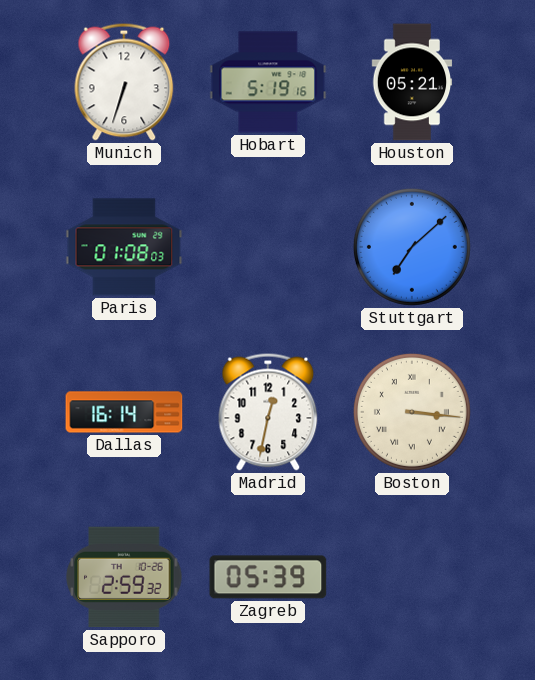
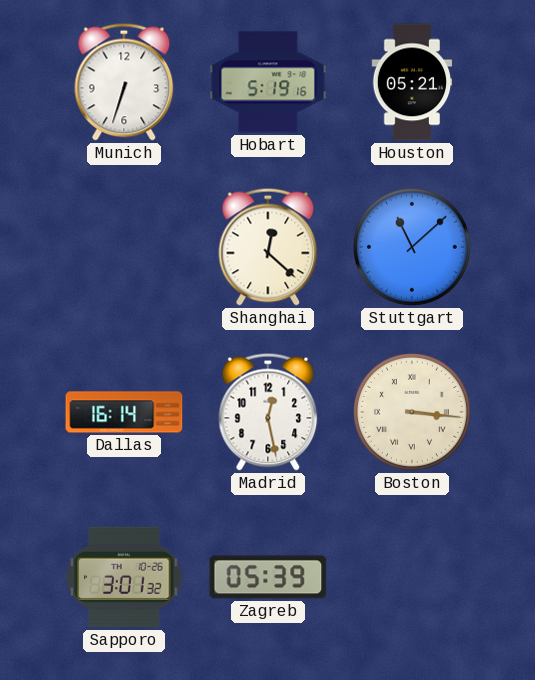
Paris: 01:08 -> none (124, 247)
Shanghai: none -> 12:22 (268, 247)
Stuttgart: 7:08 -> 11:08 (412, 247)
Madrid: 12:32 -> 12:28 (268, 412)
Sapporo: 2:59 -> 3:01 (124, 577)
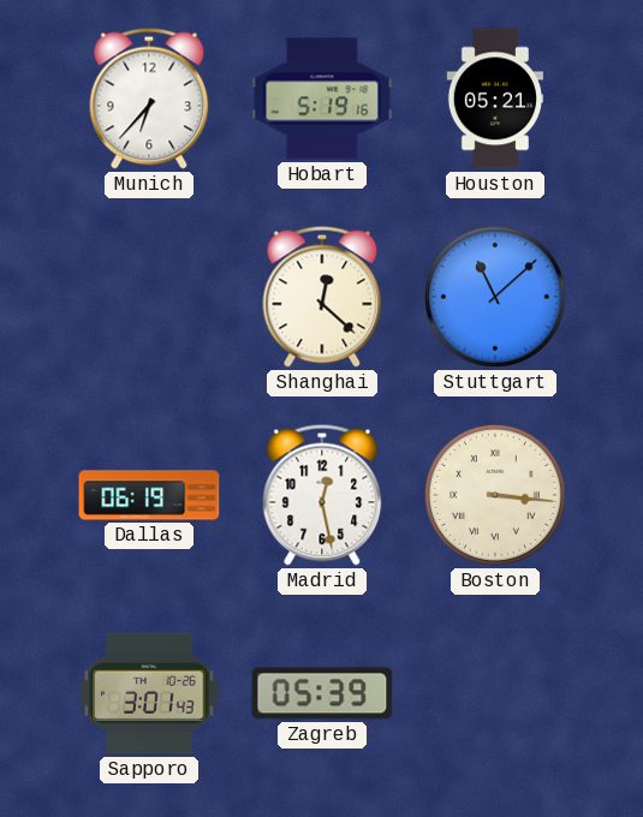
Munich: 6:33 -> 6:37 (149, 99)
Dallas: 16:14 -> 06:19 (149, 495)
Sapporo: 3:01:32 -> 3:01:43 (149, 693)
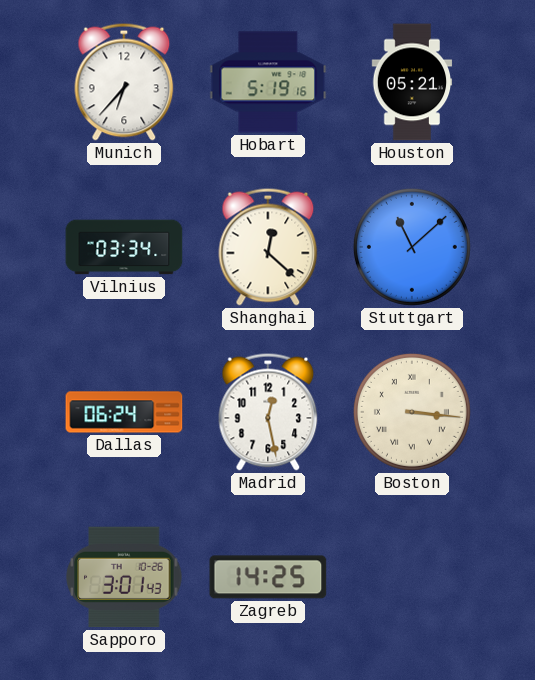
Vilnius: none -> 03:34 (124, 247)
Dallas: 06:19 -> 06:24 (124, 412)
Zagreb: 05:39 -> 14:25 (268, 577)
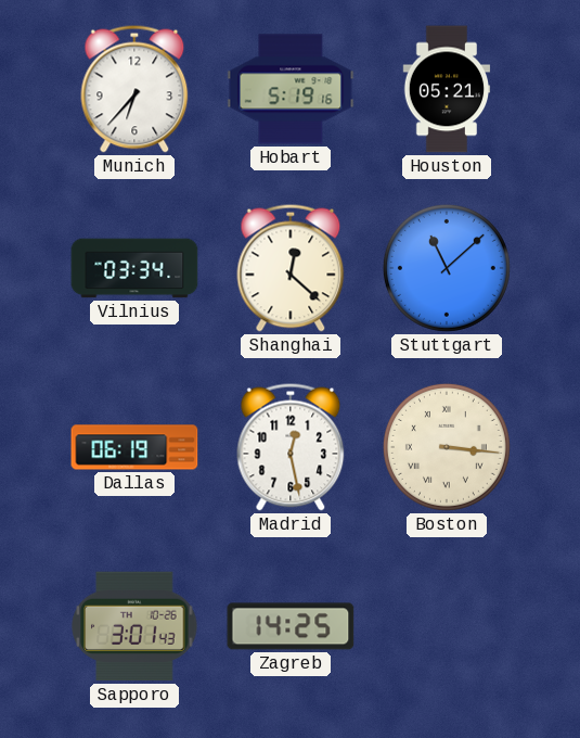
Dallas: 06:24 -> 06:19 (134, 447)
